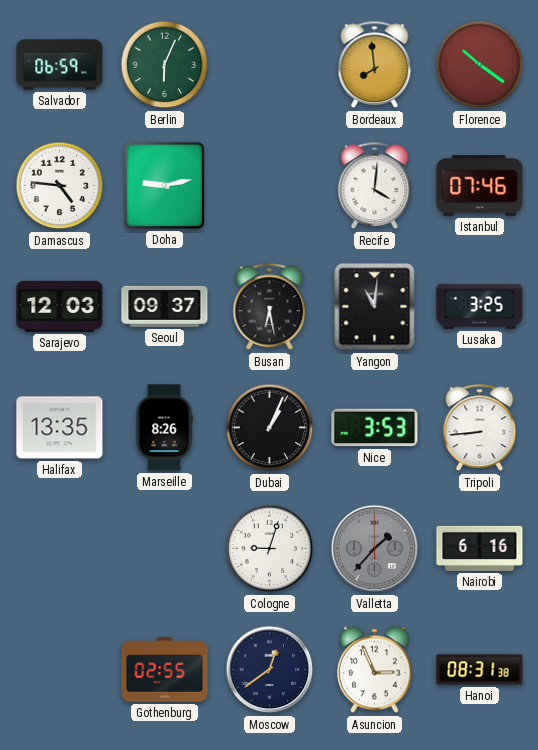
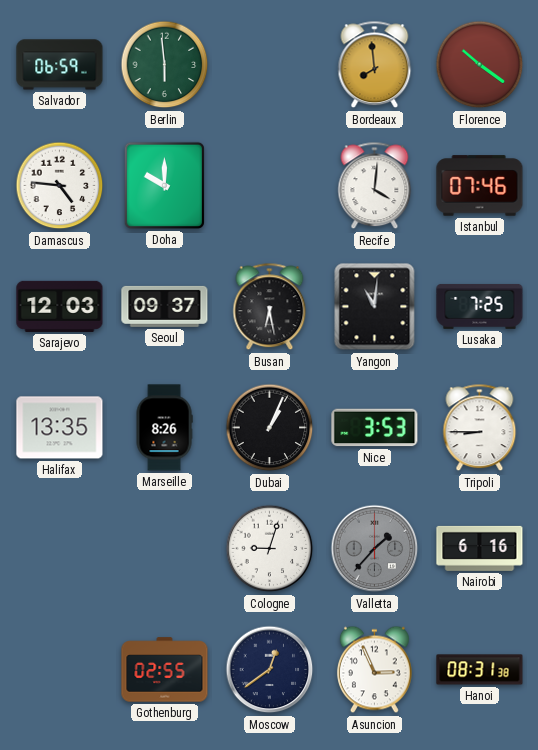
Berlin: 6:04 -> 5:59 (165, 65)
Doha: 9:13 -> 10:00 (164, 185)
Lusaka: 3:25 -> 7:25 (480, 306)
Tripoli: 8:44 -> 8:45 (480, 428)
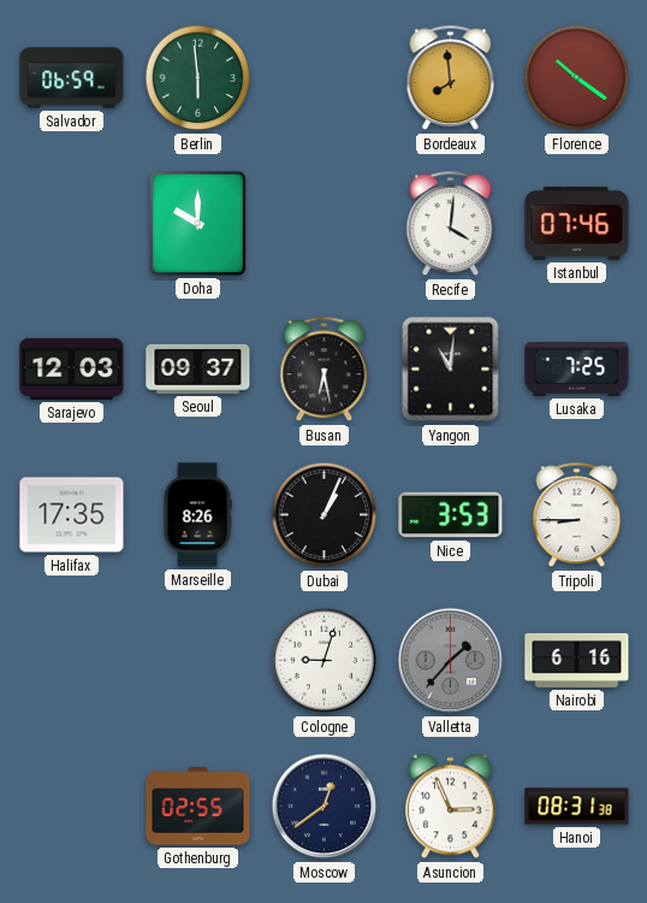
Damascus: 4:46 -> none (60, 186)
Halifax: 13:35 -> 17:35 (72, 515)
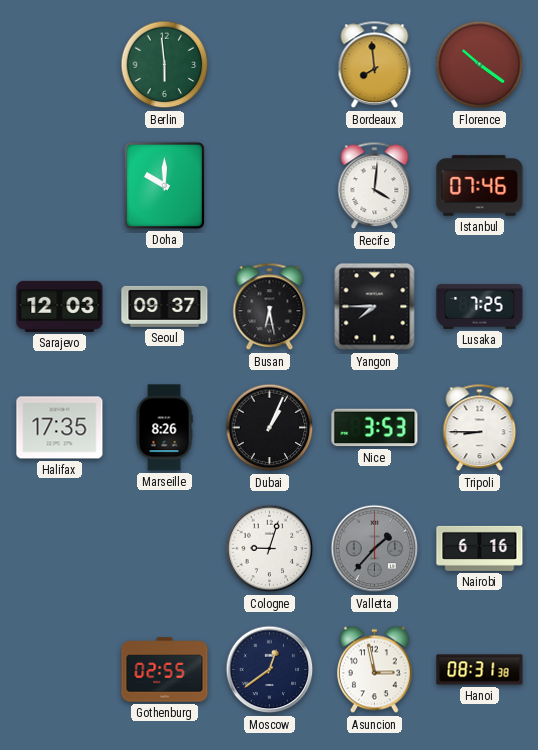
Salvador: 06:59 -> none (72, 78)
Yangon: 11:01 -> 7:45 (375, 307)
Asuncion: 2:56 -> 2:58 (374, 670)
